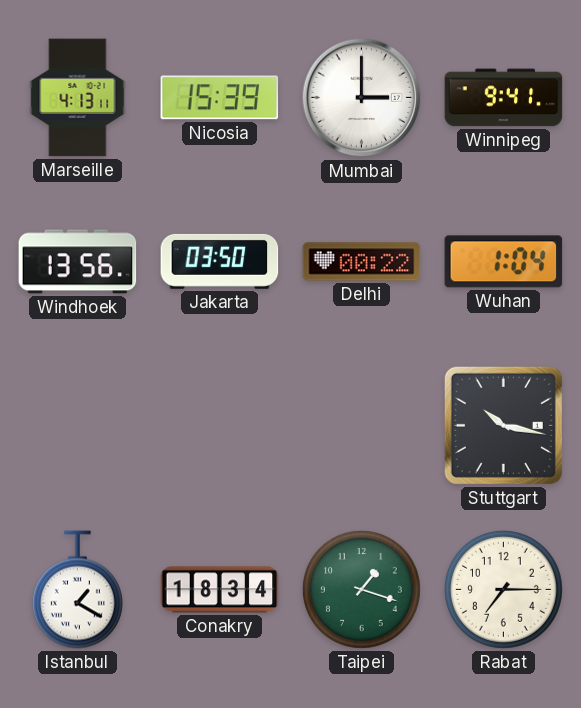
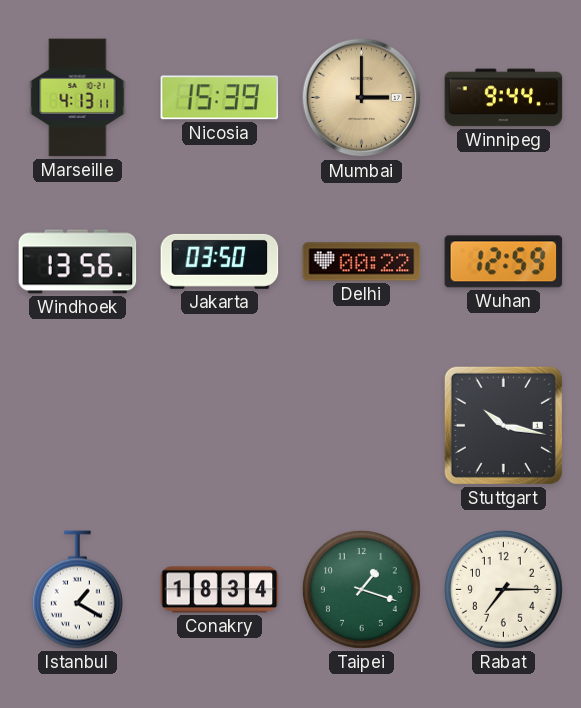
Mumbai dial: white -> champagne (362, 98)
Winnipeg: 9:41 -> 9:44 (504, 98)
Wuhan: 1:04 -> 12:59 (504, 262)
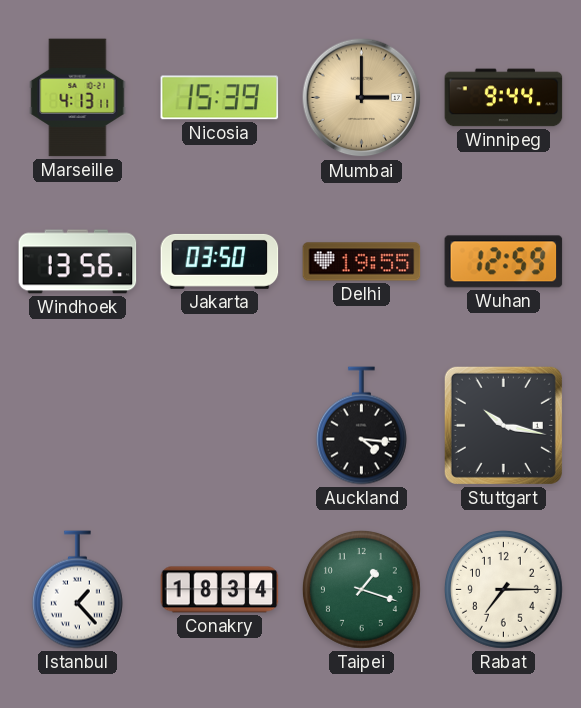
Delhi: 00:22 -> 19:55 (362, 262)
Auckland: none -> 4:16 (361, 426)
Istanbul: 1:20 -> 1:23 (77, 590)
